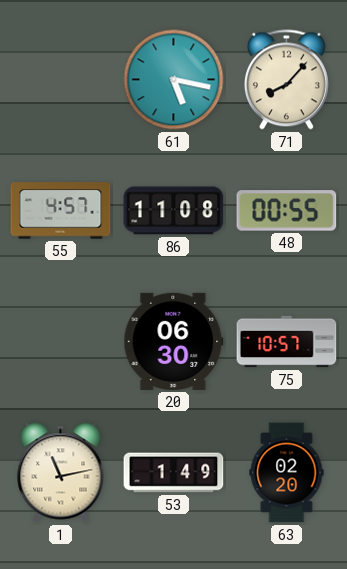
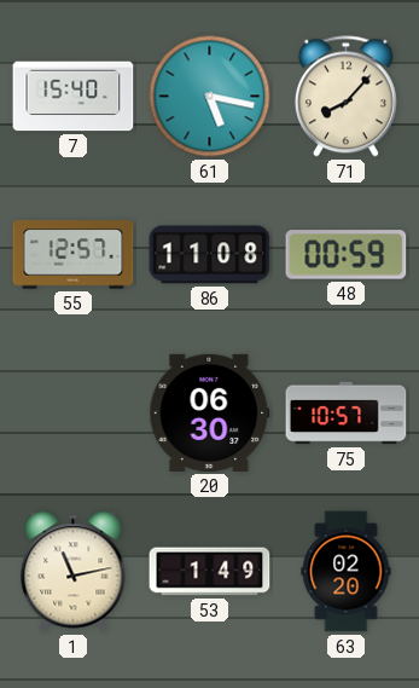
7: none -> 15:40 (74, 97)
55: 4:57 -> 12:57 (74, 255)
48: 00:55 -> 00:59 (347, 255)
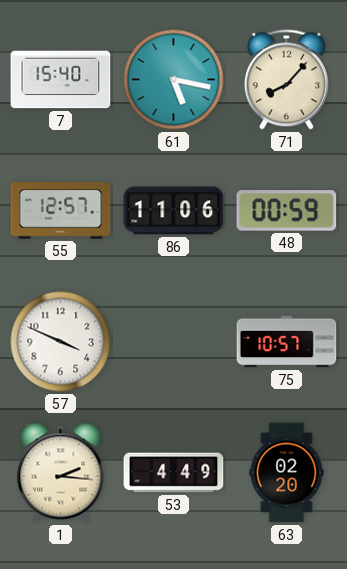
86: 11:08 -> 11:06 (174, 211)
57: none -> 3:49 (61, 342)
20: 06:30 -> none (210, 412)
1: 11:13 -> 2:16 (61, 473)
53: 1:49 -> 4:49 (174, 473)
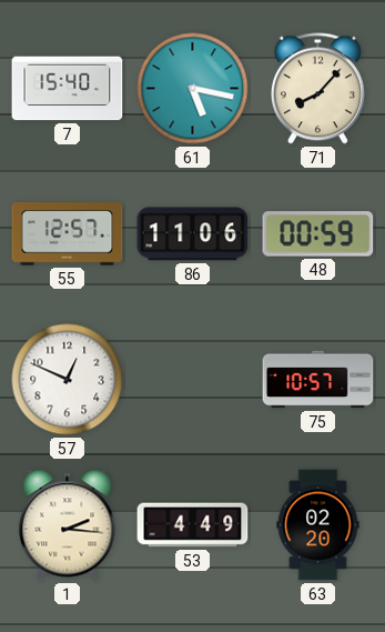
57: 3:49 -> 12:49 (68, 380)
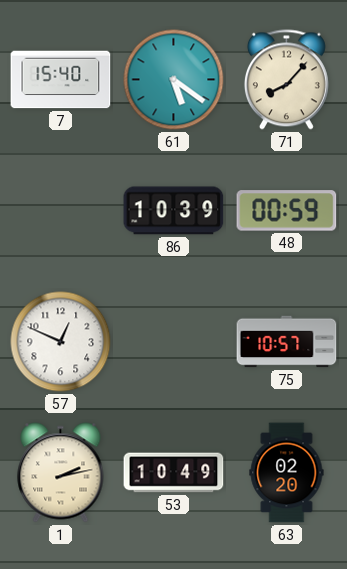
61: 5:17 -> 5:21 (174, 80)
55: 12:57 -> none (68, 234)
86: 11:06 -> 10:39 (174, 211)
1: 2:16 -> 2:13 (61, 473)
53: 4:49 -> 10:49 (174, 473)
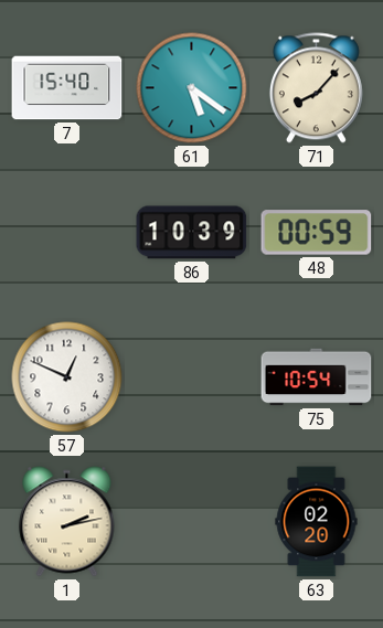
75: 10:57 -> 10:54 (317, 377)
53: 10:49 -> none (174, 473)
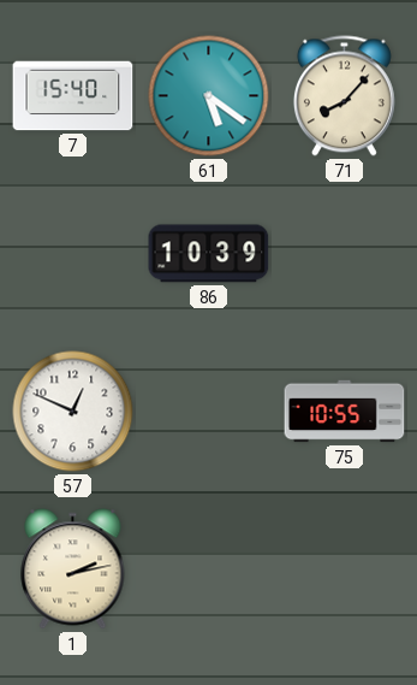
48: 00:59 -> none (317, 233)
75: 10:54 -> 10:55 (345, 412)
63: 02:20 -> none (317, 522)
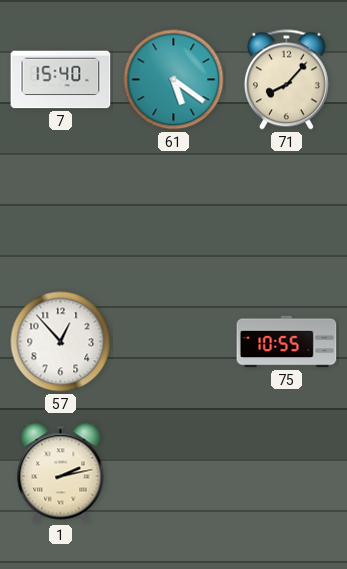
86: 10:39 -> none (209, 254)
57: 12:49 -> 12:53 (61, 342)
